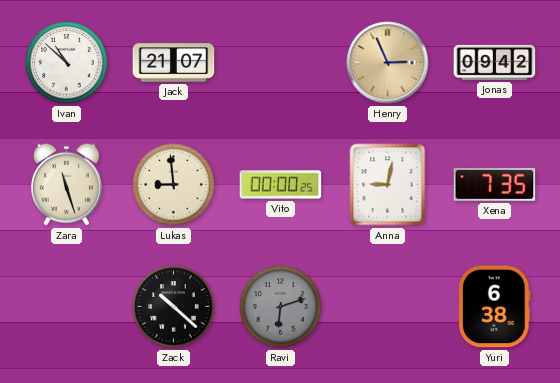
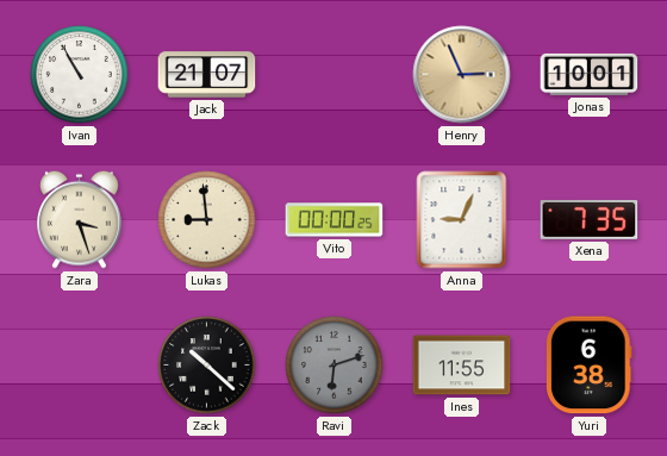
Ivan: 10:52 -> 10:55 (80, 75)
Jonas: 09:42 -> 10:01 (590, 74)
Zara: 11:27 -> 3:27 (80, 219)
Anna: 9:02 -> 9:04 (462, 220)
Ines: none -> 11:55 (462, 366)
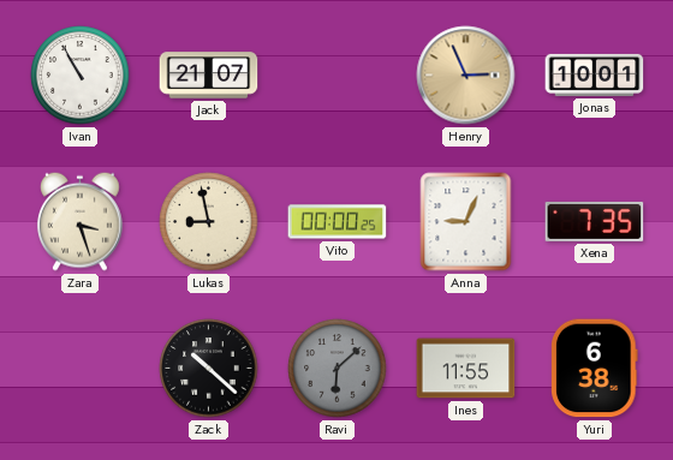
Lukas: 8:59 -> 8:58 (209, 222)
Ravi: 6:12 -> 6:08 (338, 369)
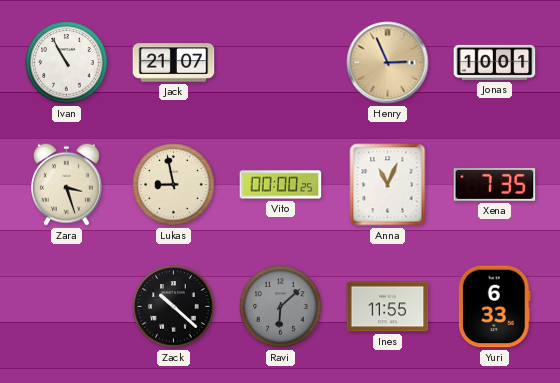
Anna: 9:04 -> 11:04 (388, 185)
Yuri: 6:38 -> 6:33 (495, 307)
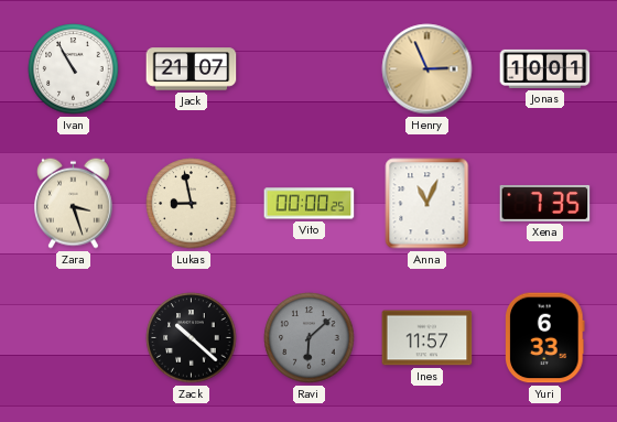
Ines: 11:55 -> 11:57 (427, 338)
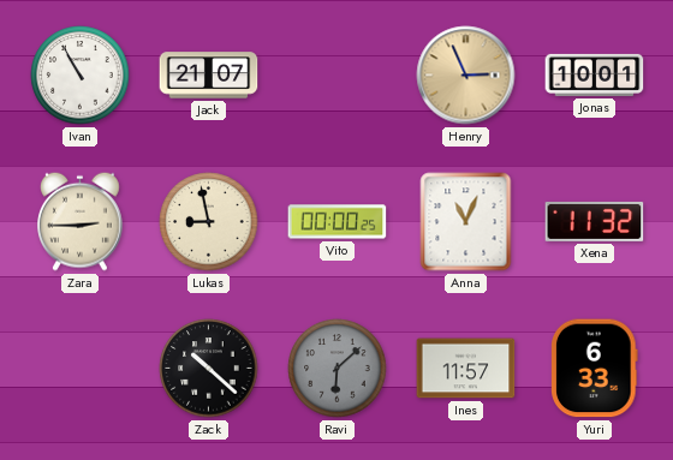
Zara: 3:27 -> 2:45 (81, 221)
Xena: 7:35 -> 11:32 (595, 221)
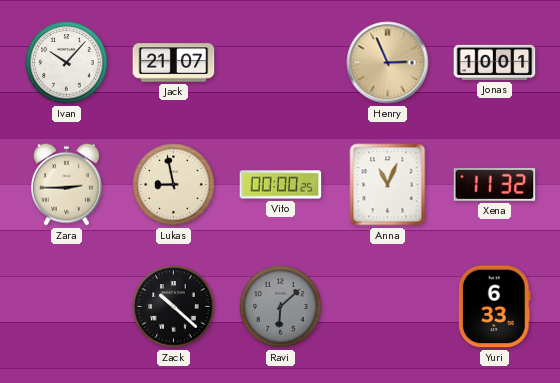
Ivan: 10:55 -> 10:07 (67, 63)
Ines: 11:57 -> none (466, 369)
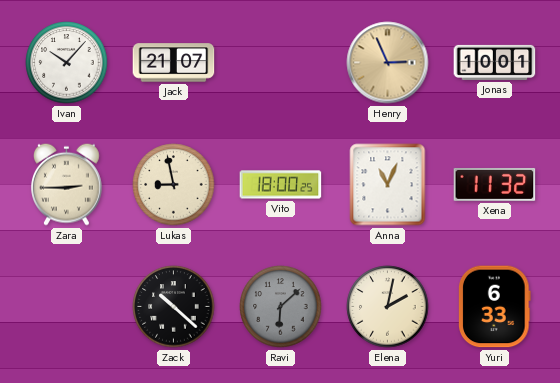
Vito: 00:00 -> 18:00 (281, 185)
Elena: none -> 2:02 (388, 307)
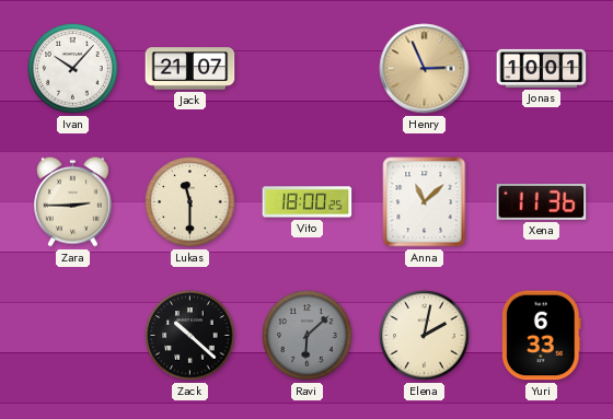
Lukas: 8:58 -> 11:30 (190, 202)
Anna: 11:04 -> 11:08 (425, 202)
Xena: 11:32 -> 11:36 (542, 201)
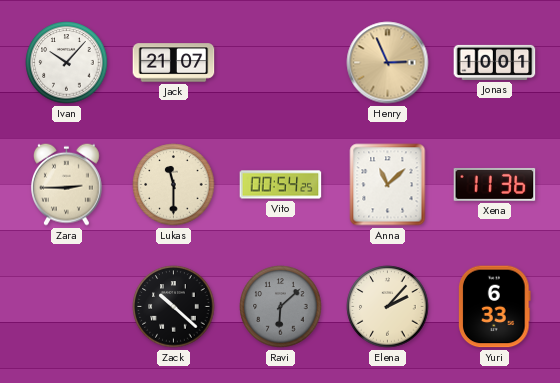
Vito: 18:00 -> 00:54 (281, 185)
Elena: 2:02 -> 2:07 (388, 307)
